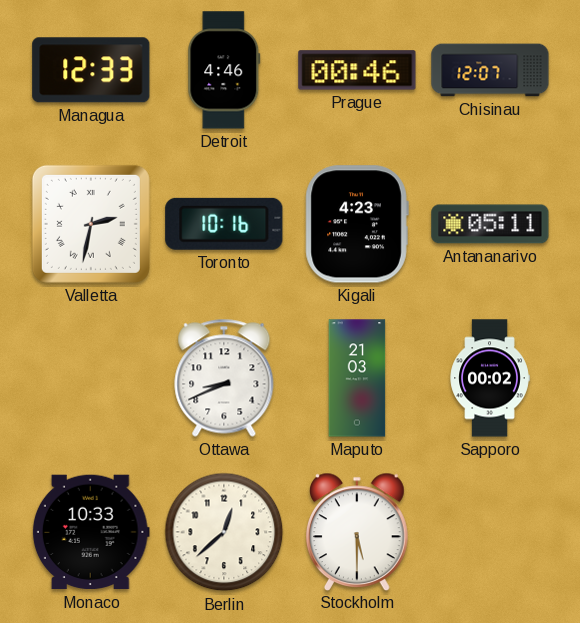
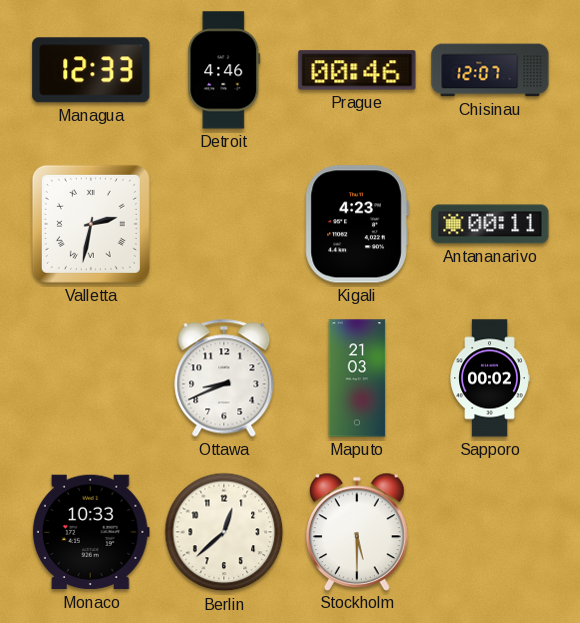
Toronto: 10:16 -> none (224, 224)
Antananarivo: 05:11 -> 00:11 (490, 224)
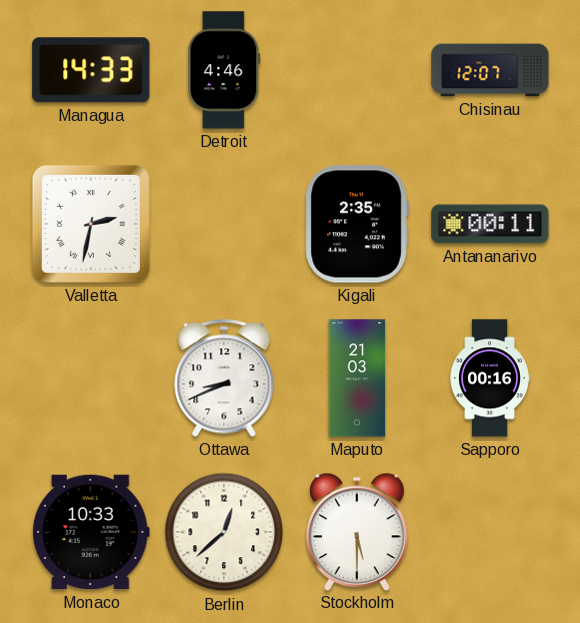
Managua: 12:33 -> 14:33 (91, 70)
Prague: 00:46 -> none (357, 70)
Kigali: 4:23 -> 2:35 (357, 224)
Sapporo: 00:02 -> 00:16 (490, 378)
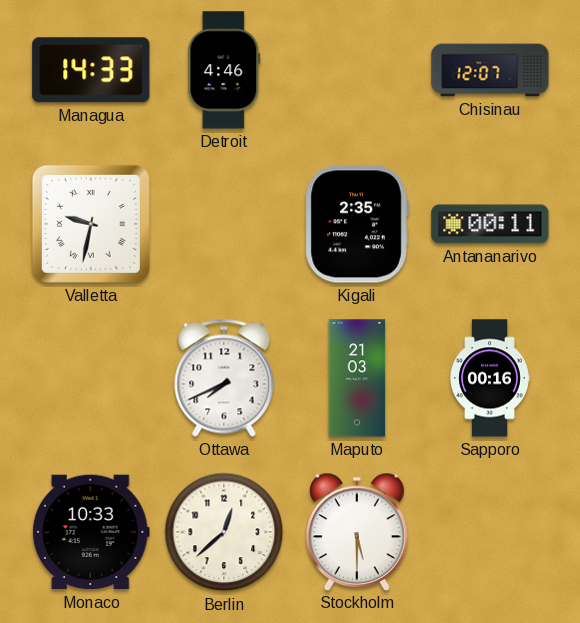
Valletta: 2:32 -> 9:32 (91, 224)
Ottawa: 8:41 -> 7:41 (224, 378)
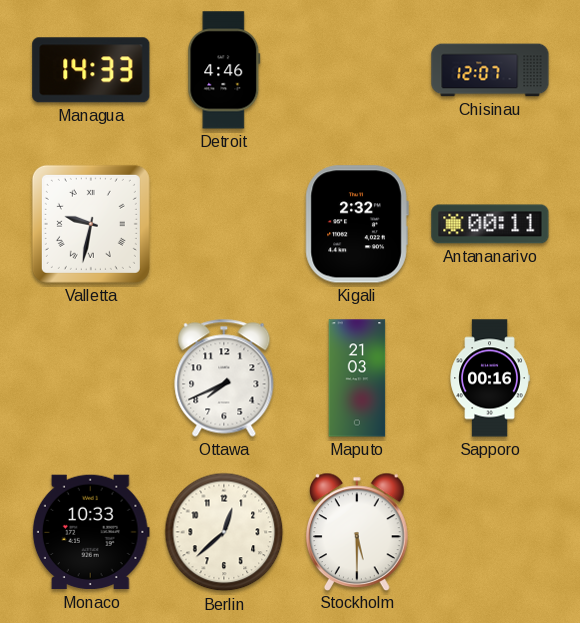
Kigali: 2:35 -> 2:32 (357, 224)
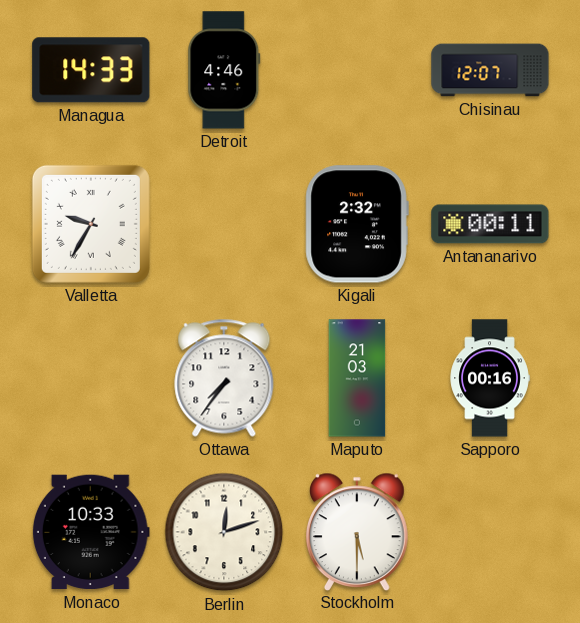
Valletta: 9:32 -> 9:35 (91, 224)
Ottawa: 7:41 -> 7:36 (224, 378)
Berlin: 12:38 -> 12:12 (224, 532)
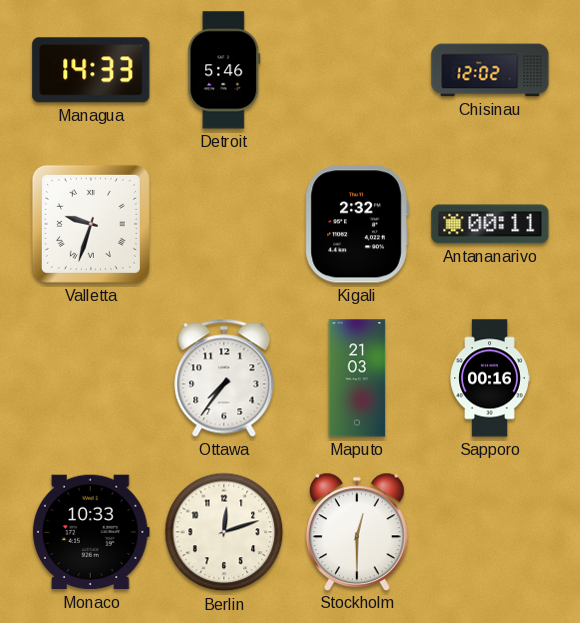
Detroit: 4:46 -> 5:46 (224, 70)
Chisinau: 12:07 -> 12:02 (490, 70)
Valletta: 9:35 -> 9:33 (91, 224)
Stockholm: 5:30 -> 12:30 (358, 531)
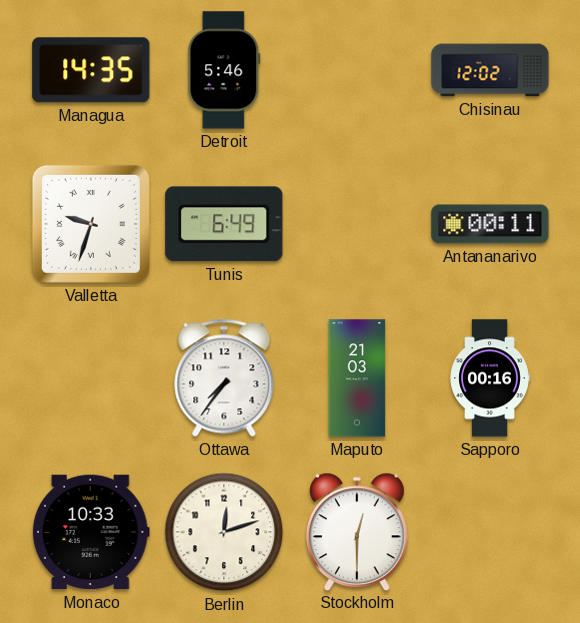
Managua: 14:33 -> 14:35 (91, 70)
Tunis: none -> 6:49 (224, 224)
Kigali: 2:32 -> none (357, 224)
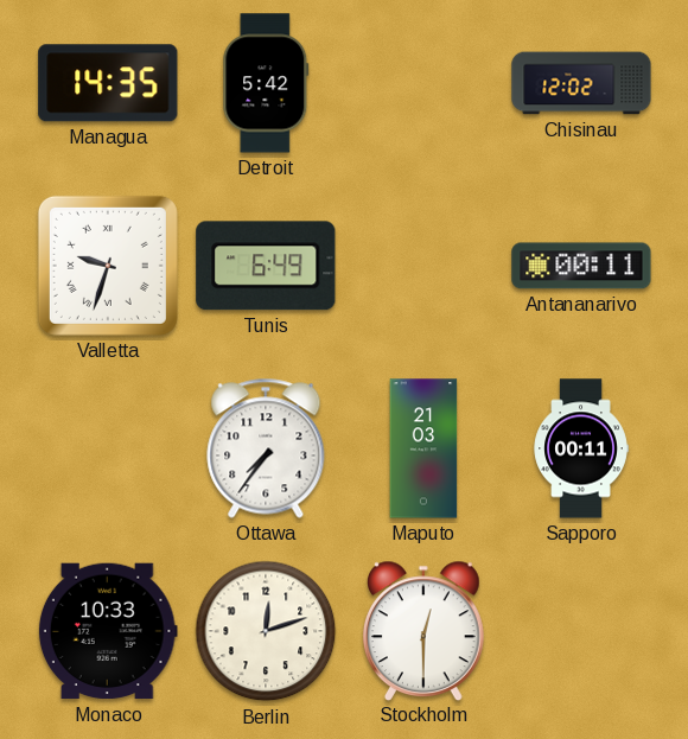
Detroit: 5:46 -> 5:42 (266, 83)
Sapporo: 00:16 -> 00:11 (581, 448)
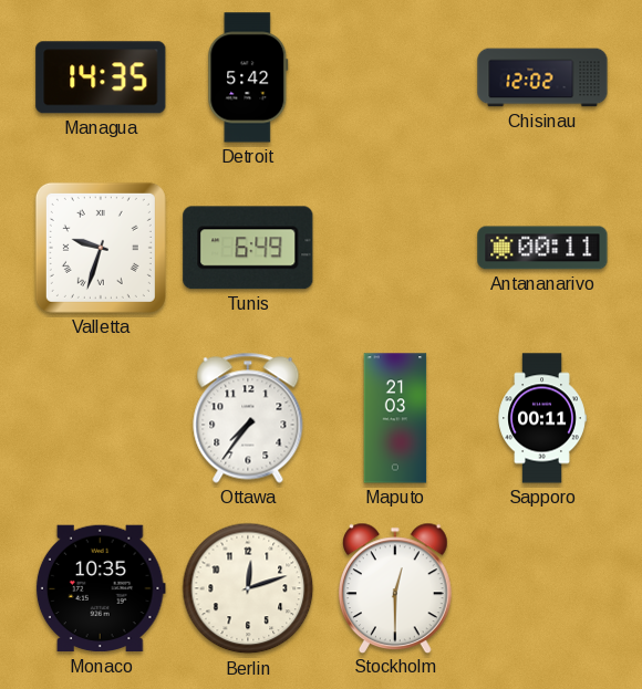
Monaco: 10:33 -> 10:35 (101, 588)
